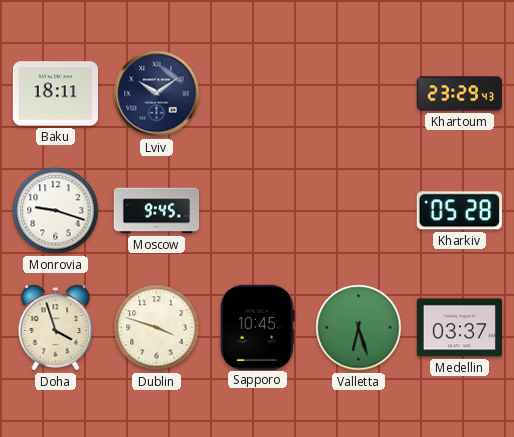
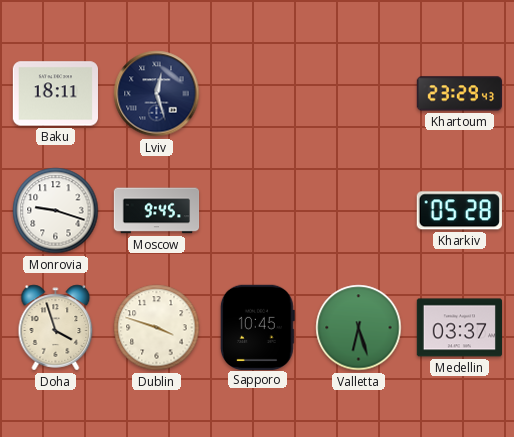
Lviv: 10:09 -> 12:27 (157, 94)
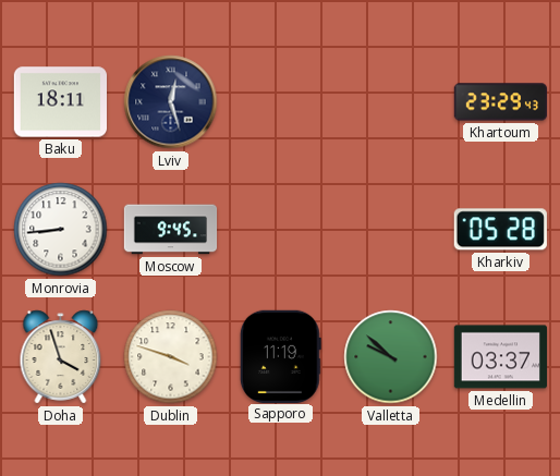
Monrovia: 9:18 -> 8:44 (61, 230)
Sapporo: 10:45 -> 11:19 (280, 356)
Valletta: 6:27 -> 9:52 (391, 357)
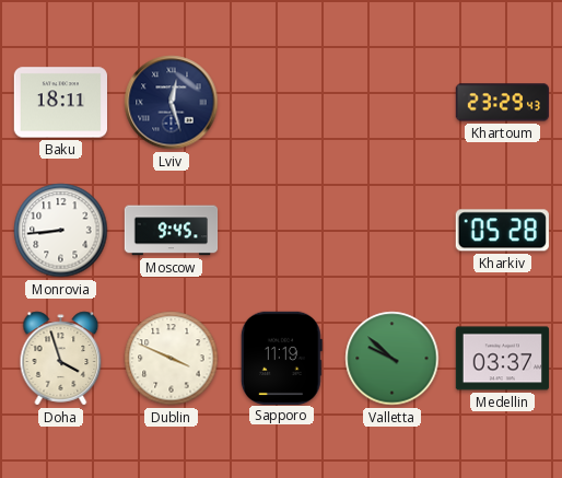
Dublin: 3:48 -> 3:49 (172, 359)
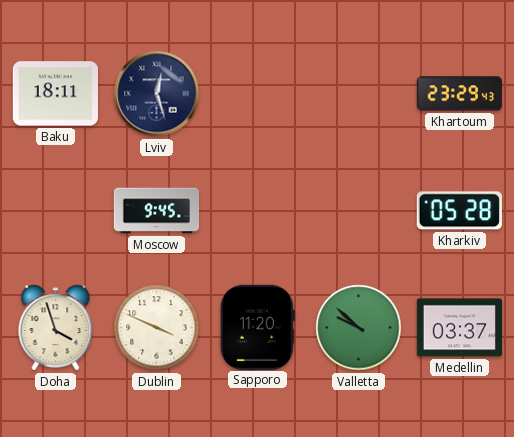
Monrovia: 8:44 -> none (61, 231)
Sapporo: 11:19 -> 11:20 (257, 327)
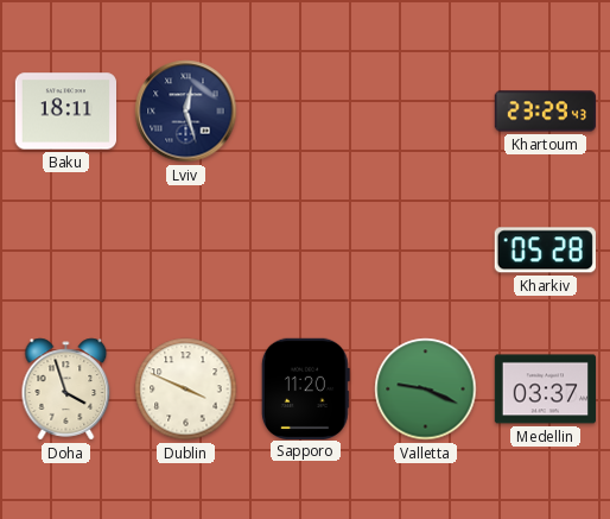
Moscow: 9:45 -> none (157, 211)
Valletta: 9:52 -> 9:19 (426, 390)
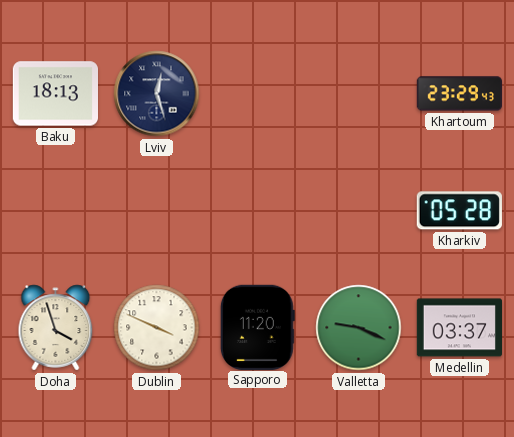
Baku: 18:11 -> 18:13 (55, 94)
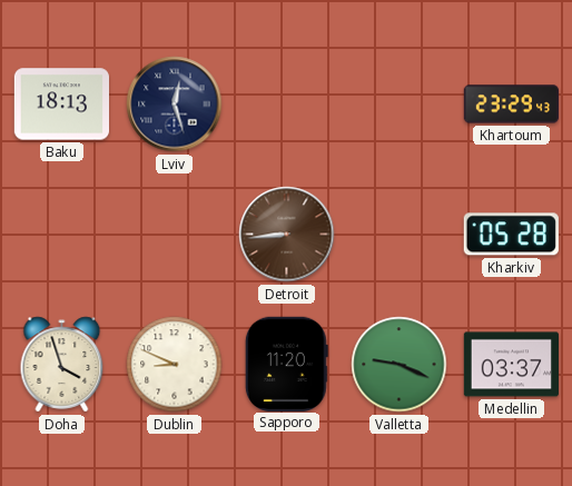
Detroit: none -> 8:44 (287, 235)
Dublin: 3:49 -> 8:49 (175, 365)
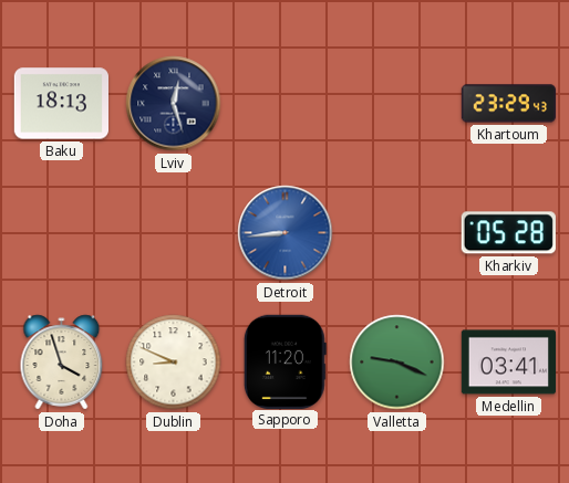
Detroit dial: brown -> blue (286, 233)
Medellin: 03:37 -> 03:41 (508, 363)
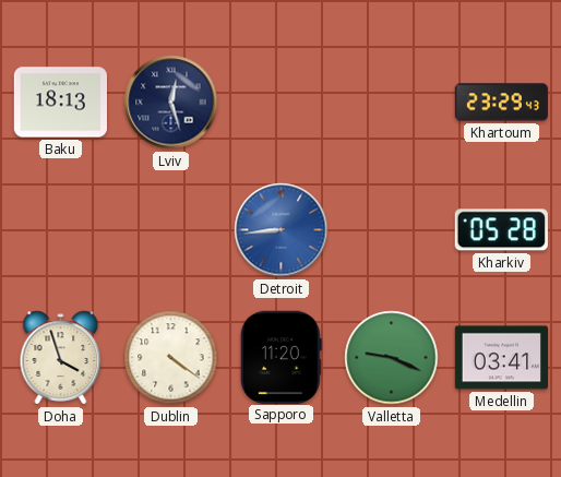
Dublin: 8:49 -> 4:21 (171, 358)
